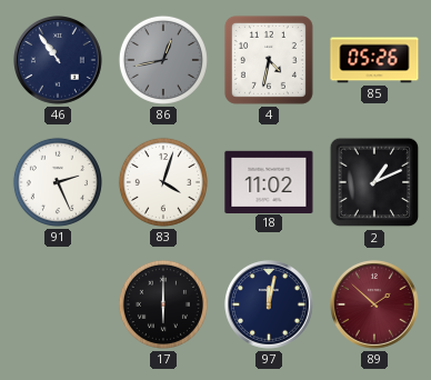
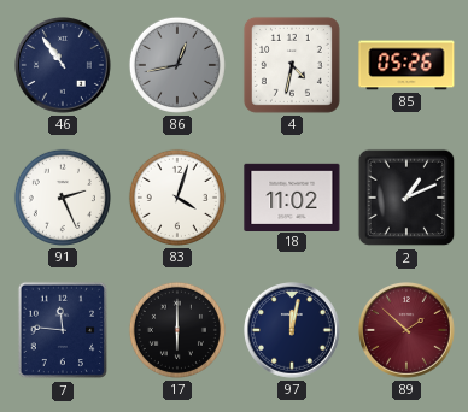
7: none -> 11:46 (62, 330)
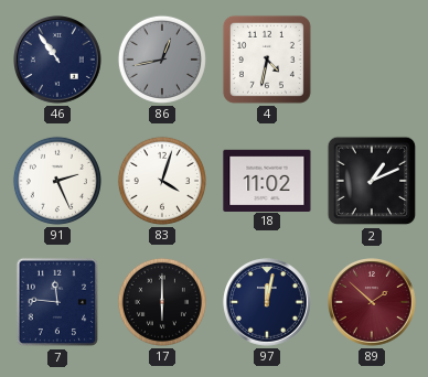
85: 05:26 -> none (406, 65)
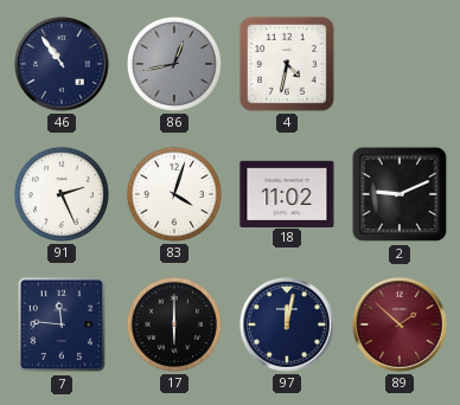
2: 1:11 -> 9:11 (400, 194)
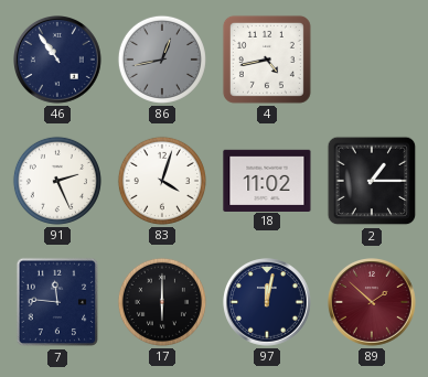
4: 4:32 -> 4:43 (267, 60)
2: 9:11 -> 1:15 (372, 181)
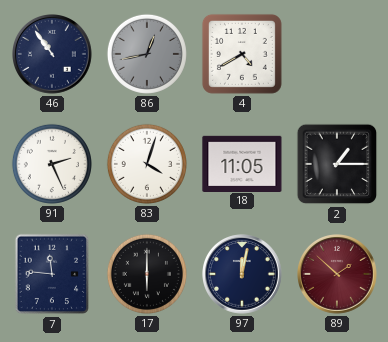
4: 4:43 -> 4:40 (242, 54)
18: 11:02 -> 11:05 (242, 163)
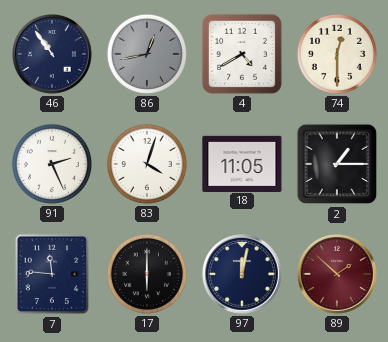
74: none -> 12:30 (337, 54)
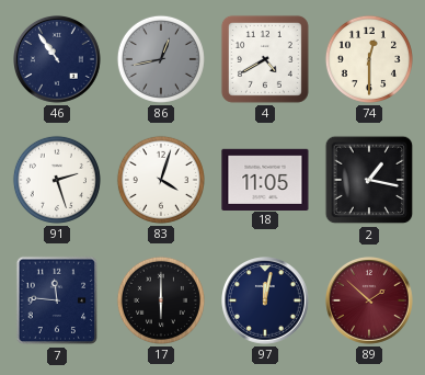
91: 2:26 -> 2:27 (57, 180)
2: 1:15 -> 1:17 (369, 180)
